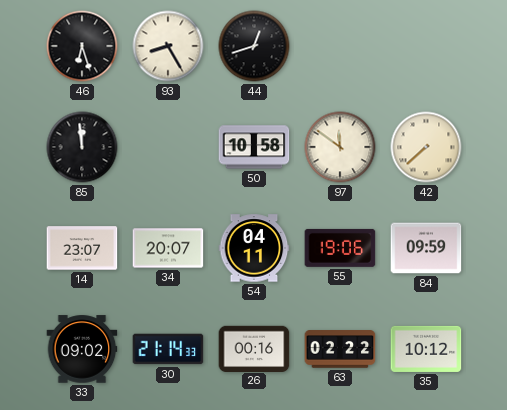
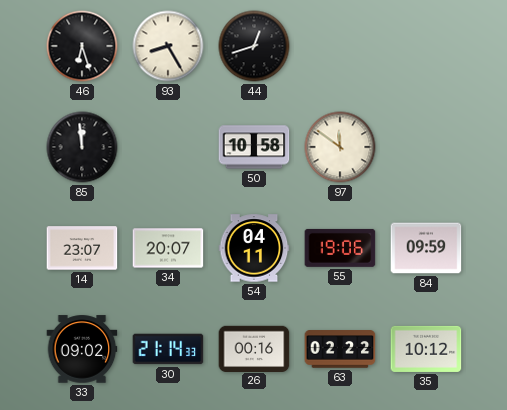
42: 7:38 -> none (426, 147)
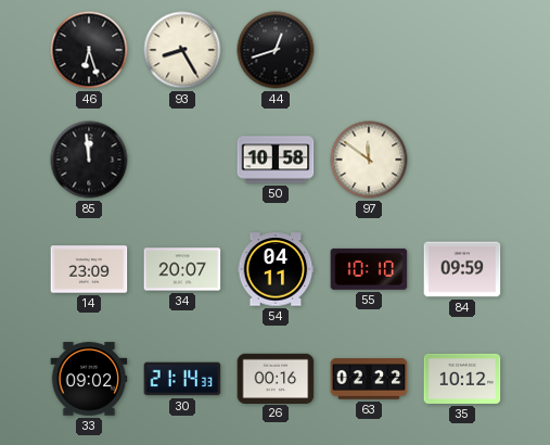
14: 23:07 -> 23:09 (89, 269)
55: 19:06 -> 10:10 (369, 269)
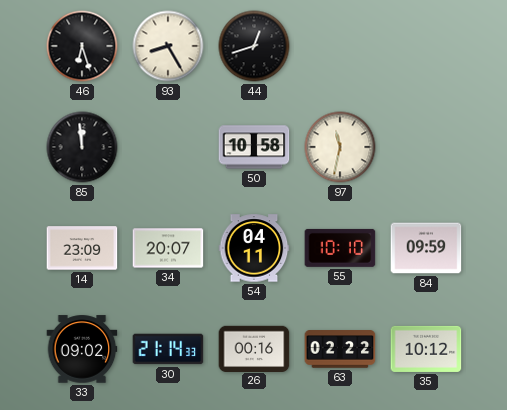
97: 11:51 -> 11:32 (340, 147)
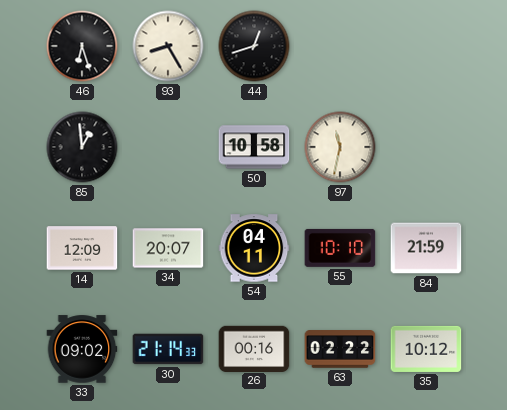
85: 11:59 -> 12:59 (82, 147)
14: 23:09 -> 12:09 (82, 248)
84: 09:59 -> 21:59 (426, 248)
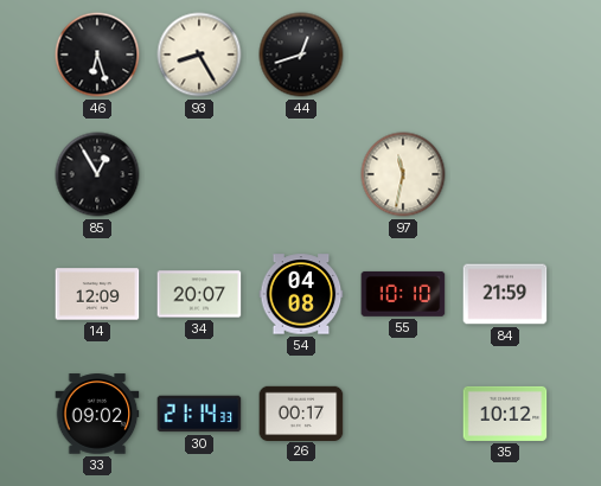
85: 12:59 -> 12:55 (97, 174)
50: 10:58 -> none (254, 147)
54: 04:11 -> 04:08 (301, 294)
26: 00:16 -> 00:17 (301, 413)
63: 02:22 -> none (340, 349)
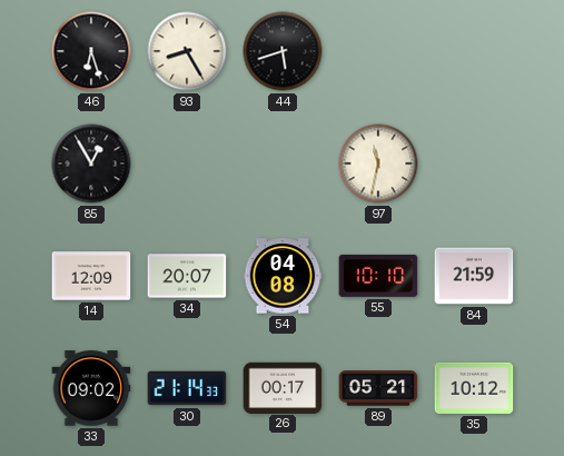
44: 12:42 -> 5:42 (283, 51)
89: none -> 05:21 (378, 388)
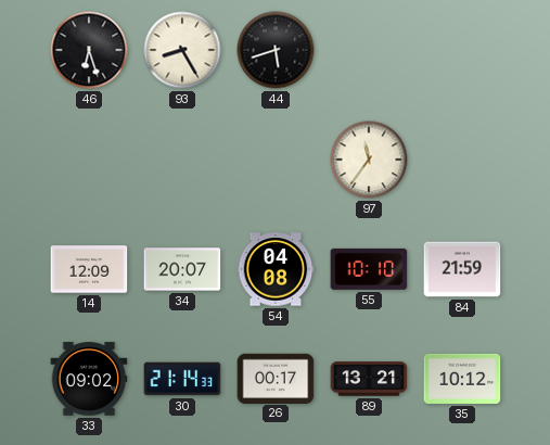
85: 12:55 -> none (91, 163)
97: 11:32 -> 11:36 (369, 160)
89: 05:21 -> 13:21 (369, 379)
